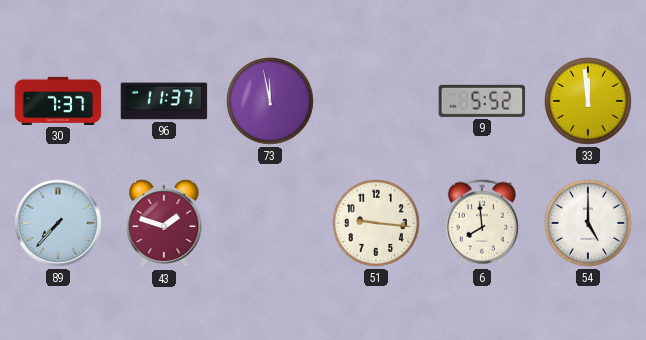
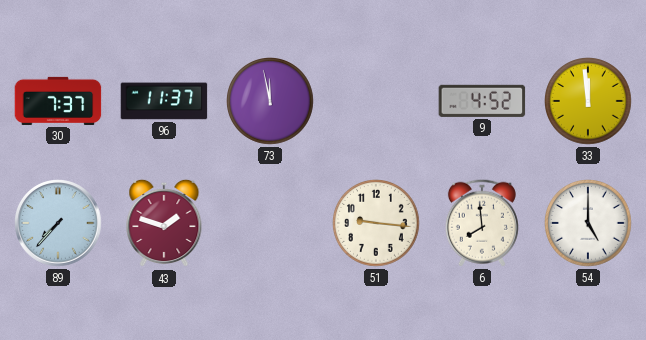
9: 5:52 -> 4:52 (482, 101)
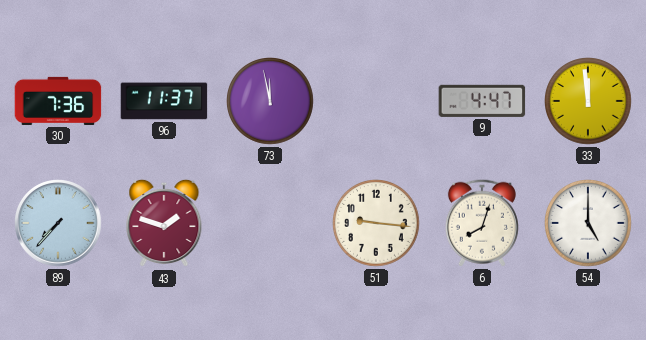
30: 7:37 -> 7:36 (58, 101)
9: 4:52 -> 4:47 (482, 101)
6: 7:59 -> 8:03 (482, 223)
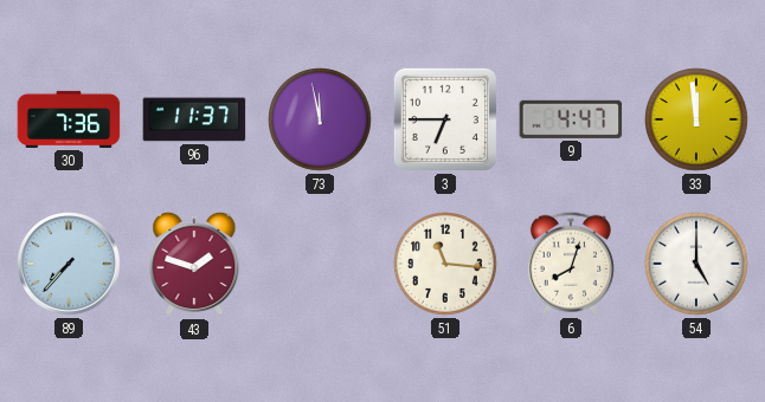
3: none -> 6:45 (445, 119)
51: 9:16 -> 11:16 (446, 265)
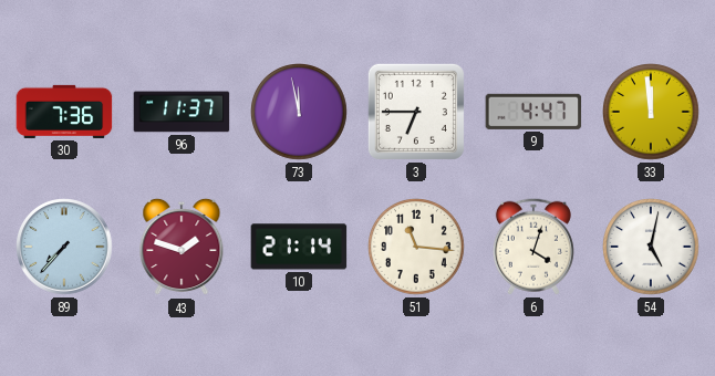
10: none -> 21:14 (299, 247)
6: 8:03 -> 4:03 (533, 247)
54: 5:00 -> 5:02 (652, 248)
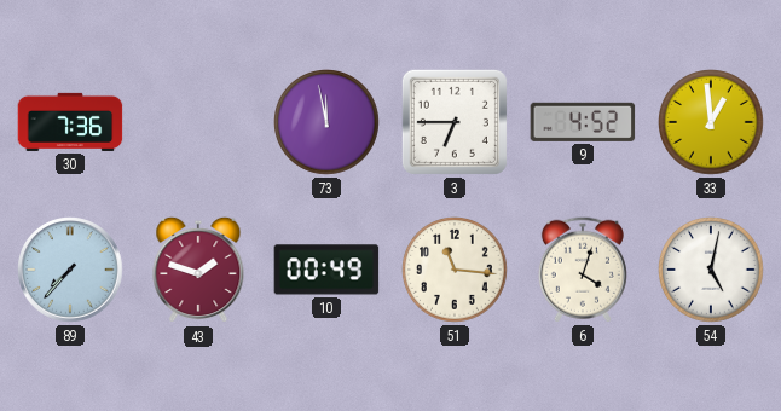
96: 11:37 -> none (182, 112)
9: 4:47 -> 4:52 (583, 122)
33: 11:59 -> 12:59 (712, 123)
10: 21:14 -> 00:49 (326, 270)
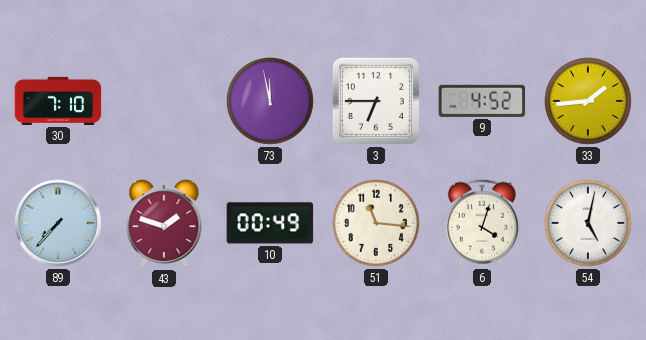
30: 7:36 -> 7:10 (58, 101)
33: 12:59 -> 1:44 (589, 102)
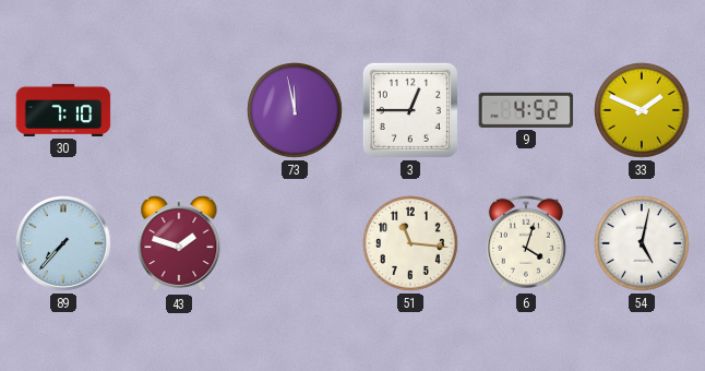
3: 6:45 -> 12:45 (410, 110)
33: 1:44 -> 1:49 (643, 111)
10: 00:49 -> none (270, 223)
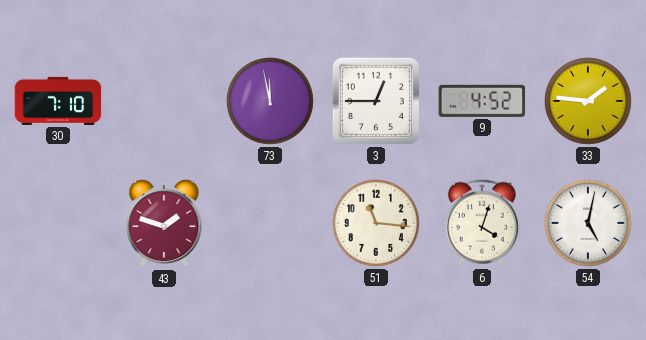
33: 1:49 -> 1:46 (589, 102)
89: 7:37 -> none (63, 243)
